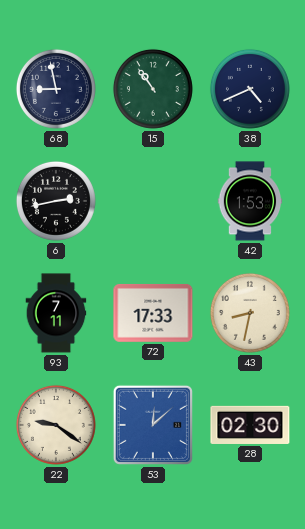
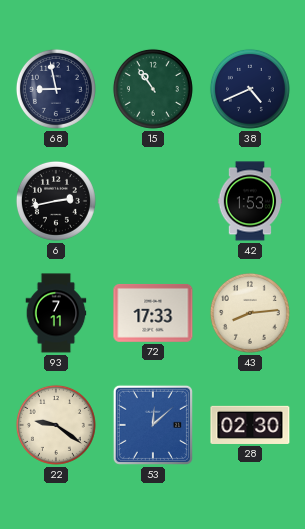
43: 8:32 -> 8:14 (250, 313)
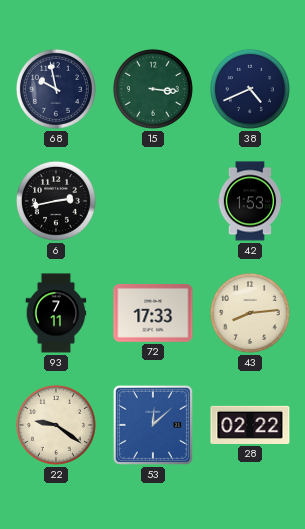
68: 8:58 -> 9:58 (56, 89)
15: 10:54 -> 3:16 (153, 89)
28: 02:30 -> 02:22 (250, 425)
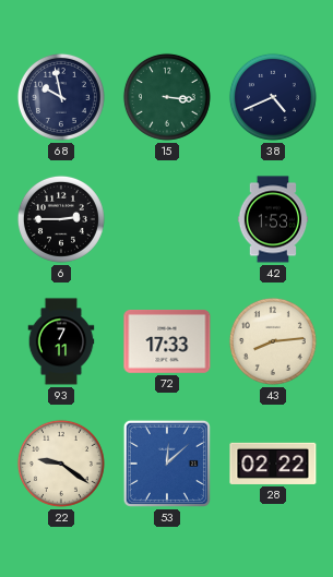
6: 2:43 -> 2:45 (61, 219)
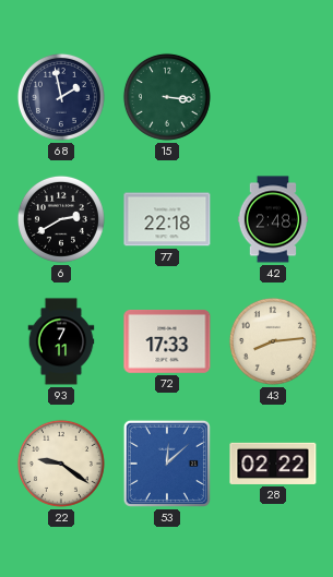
68: 9:58 -> 1:58 (61, 97)
38: 4:41 -> none (273, 97)
6: 2:45 -> 2:40 (61, 219)
77: none -> 22:18 (167, 219)
42: 1:53 -> 2:48 (273, 219)
